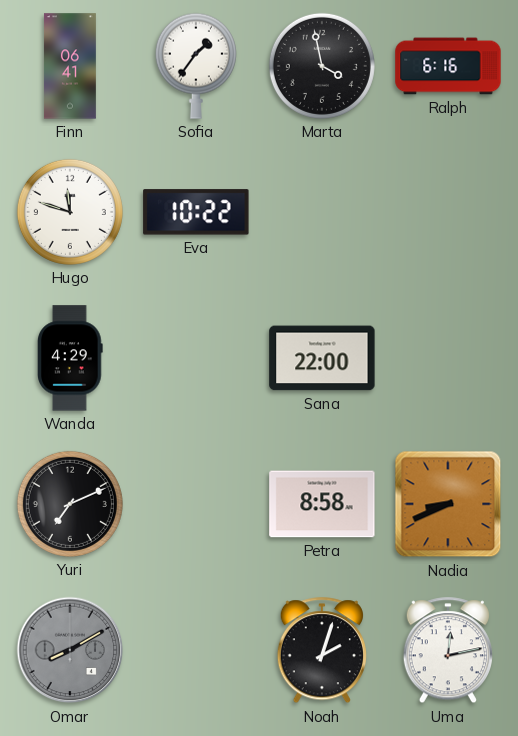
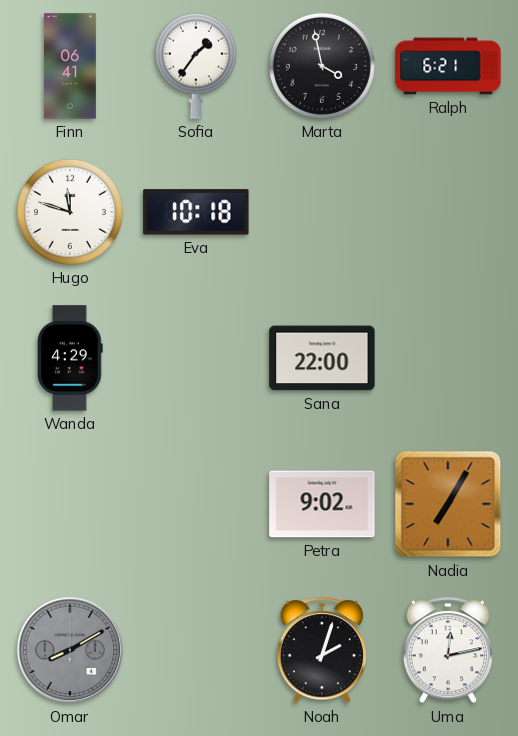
Ralph: 6:16 -> 6:21 (448, 66)
Eva: 10:22 -> 10:18 (196, 212)
Yuri: 7:11 -> none (70, 504)
Petra: 8:58 -> 9:02 (322, 504)
Nadia: 8:41 -> 7:05 (448, 504)
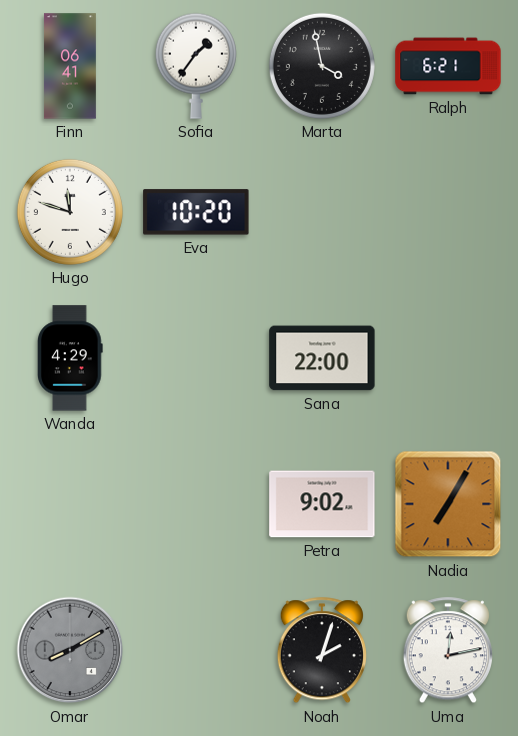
Eva: 10:18 -> 10:20 (196, 212)
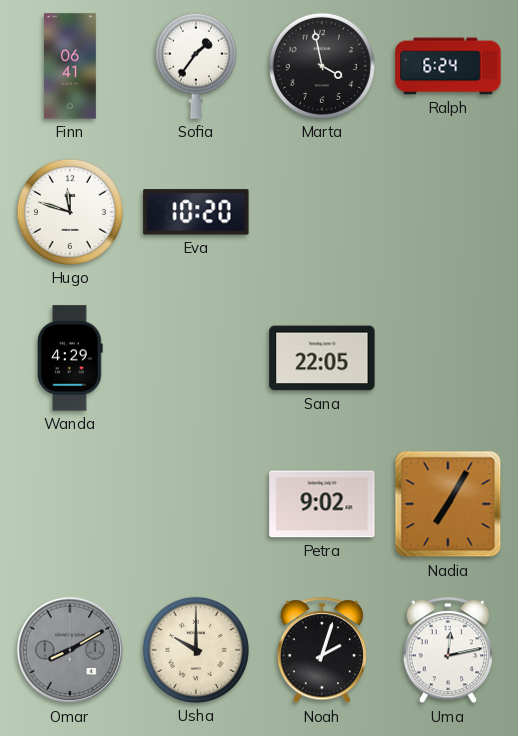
Ralph: 6:21 -> 6:24 (448, 66)
Sana: 22:00 -> 22:05 (322, 358)
Usha: none -> 10:00 (196, 650)
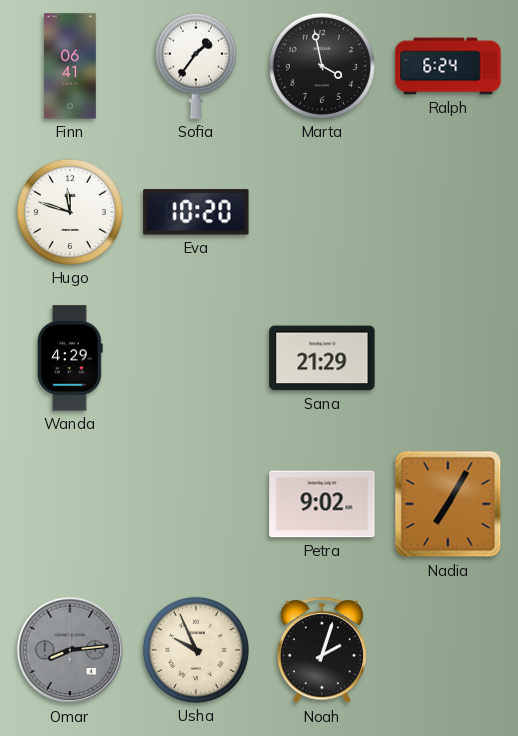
Sana: 22:05 -> 21:29 (322, 358)
Omar: 8:10 -> 8:14 (70, 650)
Usha: 10:00 -> 9:56 (196, 650)
Uma: 12:13 -> none (448, 651)
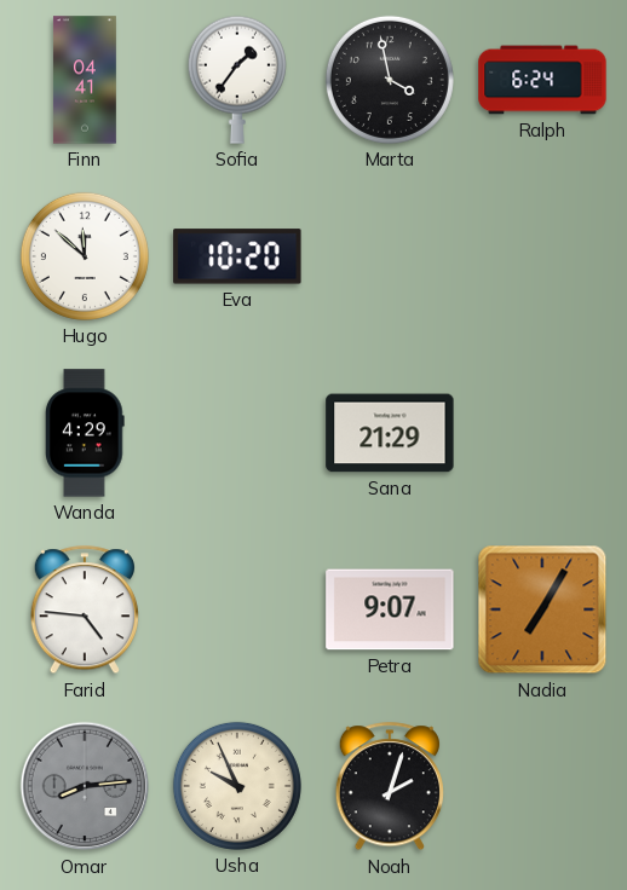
Finn: 06:41 -> 04:41 (85, 80)
Hugo: 11:48 -> 11:52 (85, 256)
Farid: none -> 4:46 (85, 611)
Petra: 9:02 -> 9:07 (390, 609)
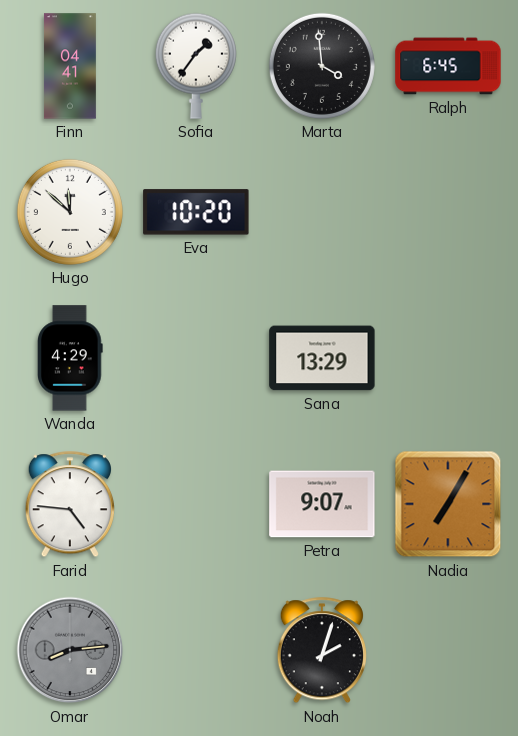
Marta: 3:58 -> 3:59 (322, 66)
Ralph: 6:24 -> 6:45 (448, 66)
Sana: 21:29 -> 13:29 (322, 358)
Usha: 9:56 -> none (237, 786)
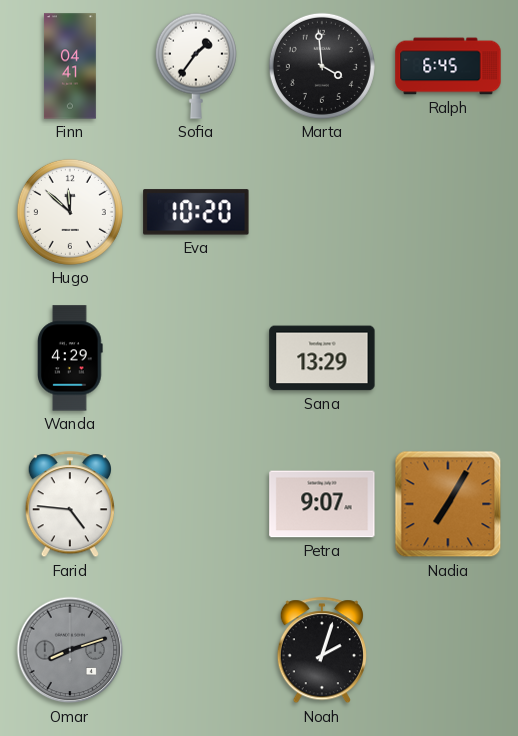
Omar: 8:14 -> 8:12 (70, 650)
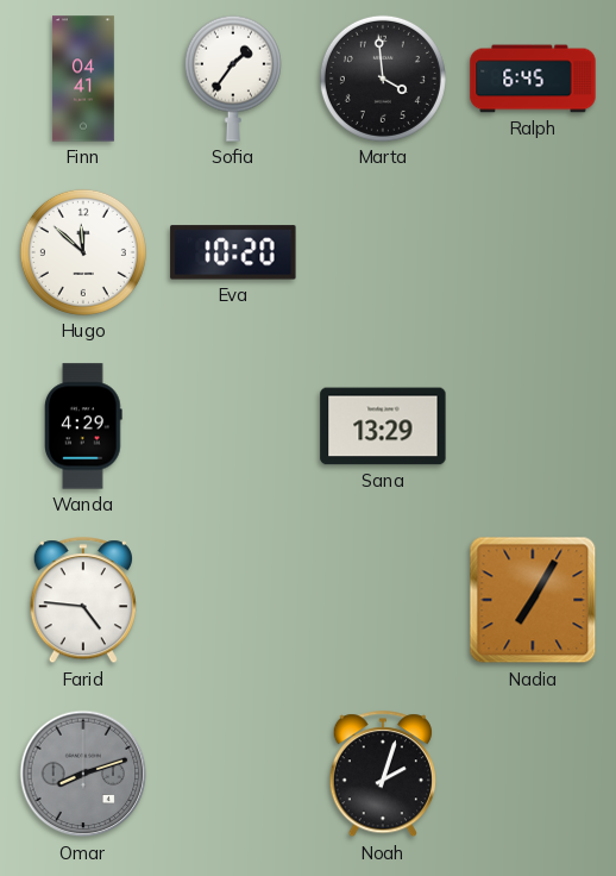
Petra: 9:07 -> none (322, 504)
